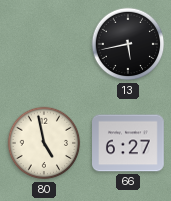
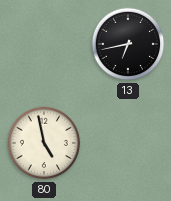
13: 5:43 -> 6:43 (128, 44)
66: 6:27 -> none (129, 143)
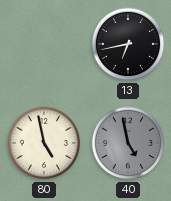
40: none -> 4:58 (128, 143)
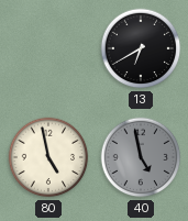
13: 6:43 -> 6:40 (141, 48)
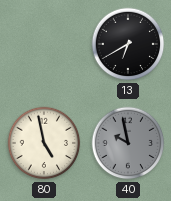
40: 4:58 -> 9:58 (128, 143)
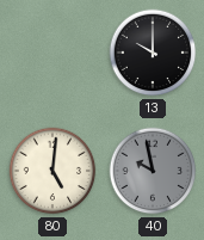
13: 6:40 -> 10:00 (153, 53)
80: 4:58 -> 5:01 (52, 171)
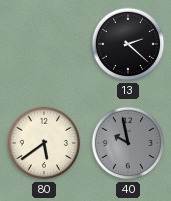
13: 10:00 -> 2:22 (128, 44)
80: 5:01 -> 5:39 (44, 143)
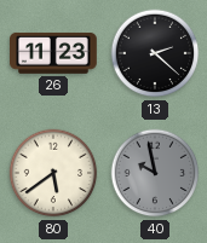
26: none -> 11:23 (54, 53)
